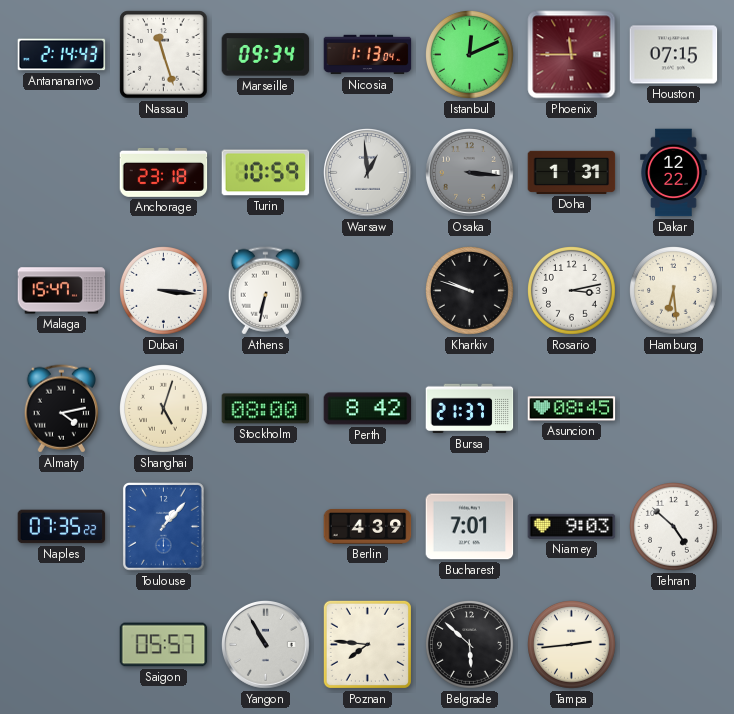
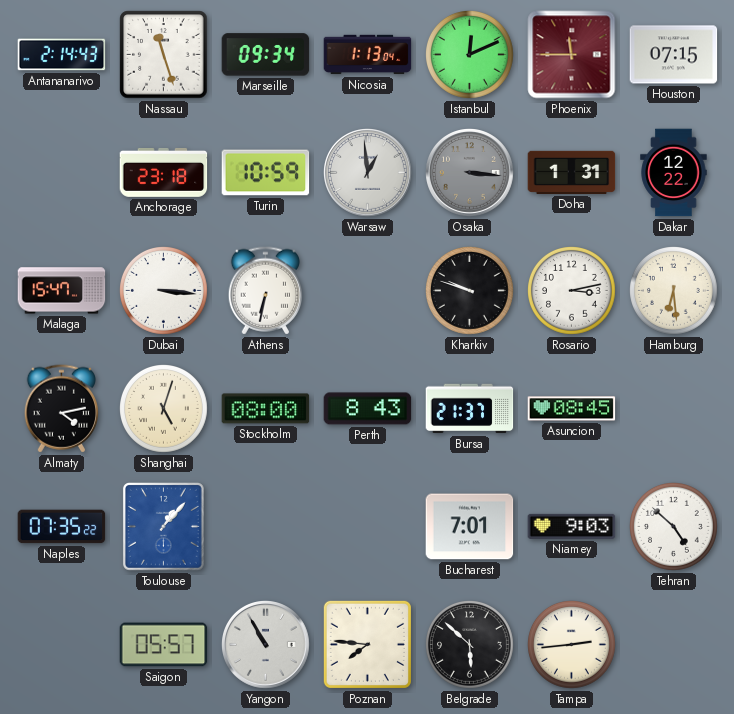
Perth: 8:42 -> 8:43 (368, 409)
Berlin: 4:39 -> none (368, 526)
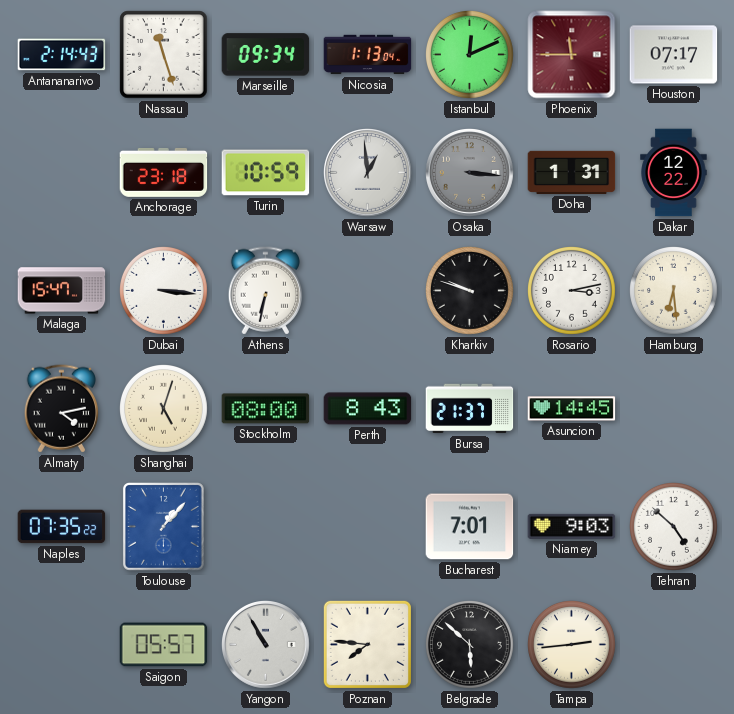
Houston: 07:15 -> 07:17 (674, 55)
Asuncion: 08:45 -> 14:45 (572, 409)
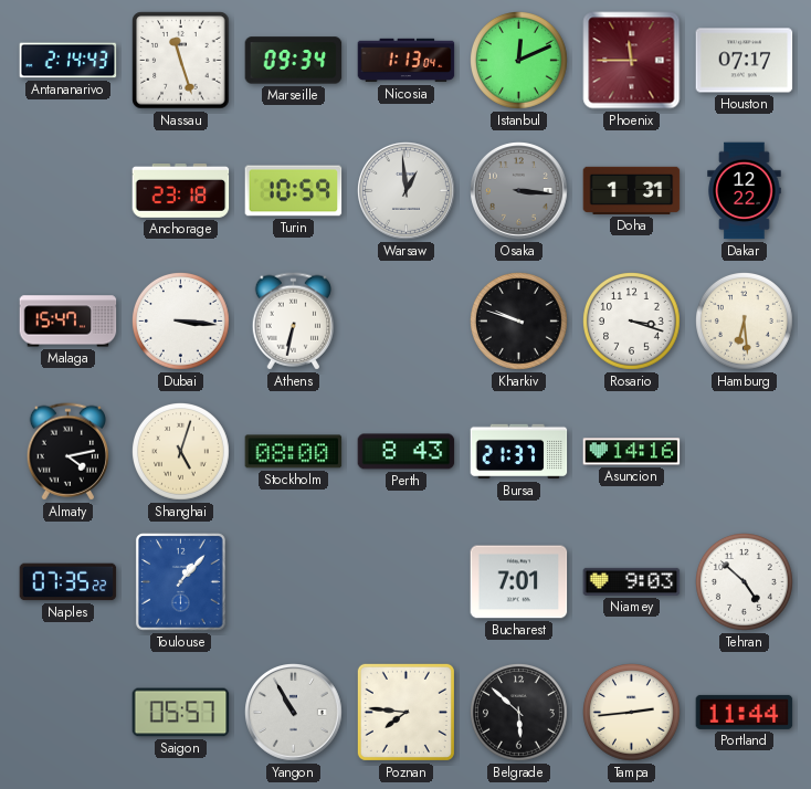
Rosario: 3:13 -> 3:18 (632, 322)
Asuncion: 14:45 -> 14:16 (632, 452)
Portland: none -> 11:44 (745, 712)
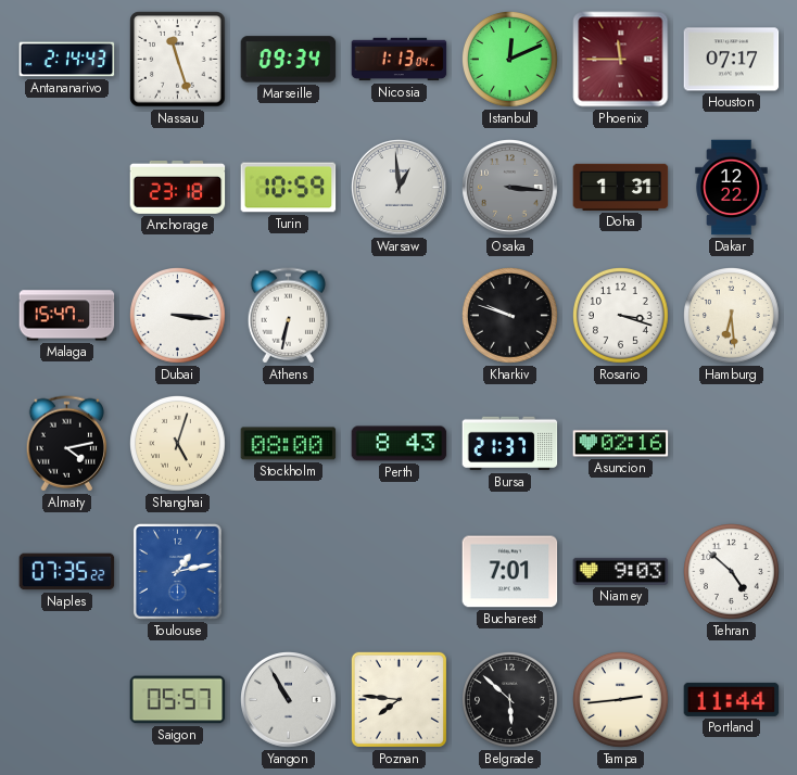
Asuncion: 14:16 -> 02:16 (621, 444)
Toulouse: 1:07 -> 1:13 (178, 572)
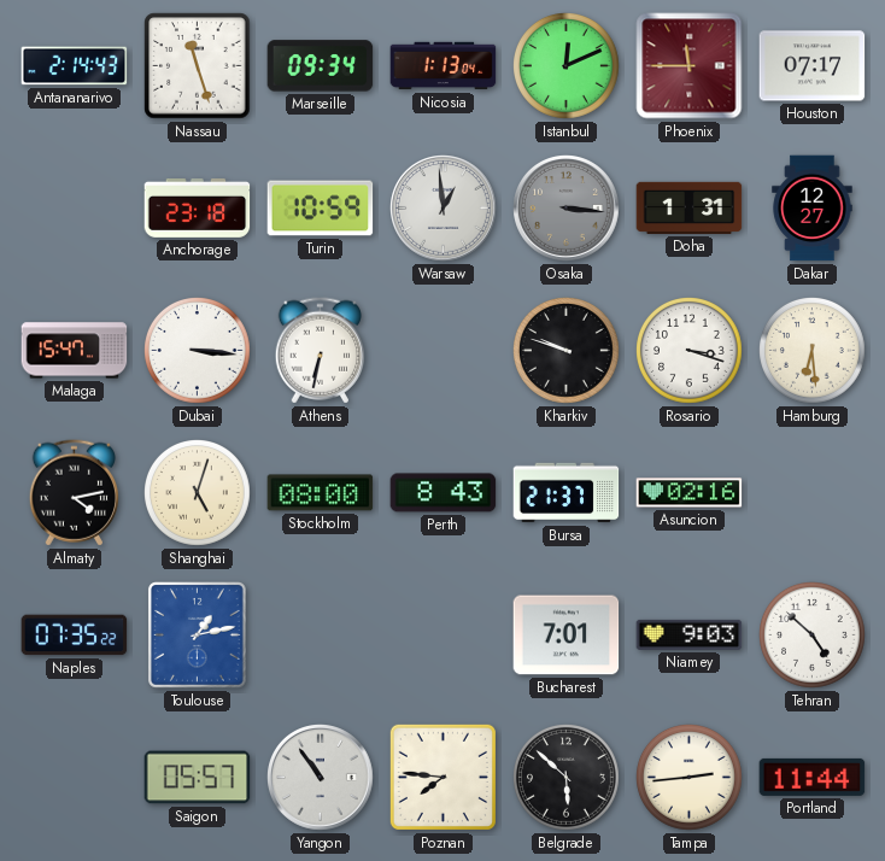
Dakar: 12:22 -> 12:27 (813, 209)
Yangon: 10:55 -> 10:54 (321, 778)
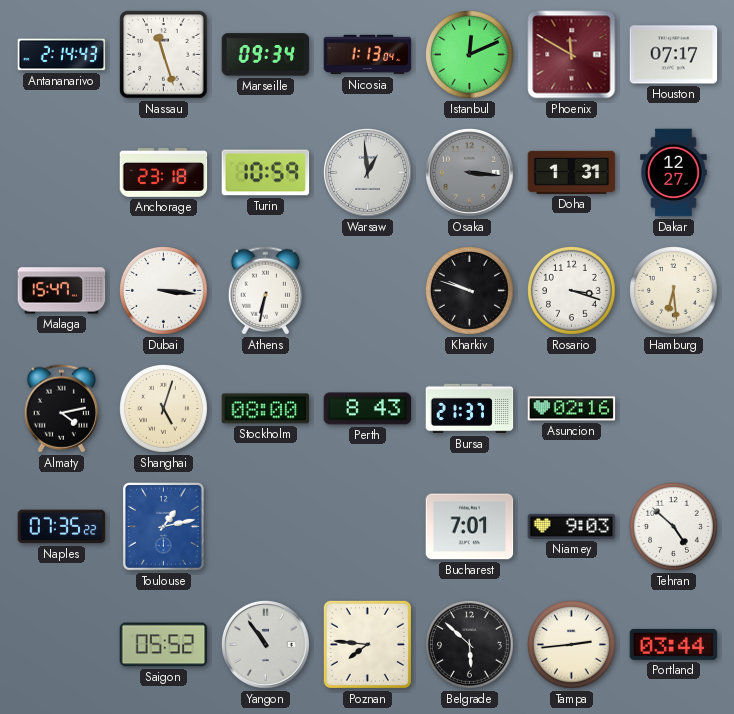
Phoenix: 11:45 -> 11:50 (572, 55)
Saigon: 05:57 -> 05:52 (164, 645)
Portland: 11:44 -> 03:44 (674, 644)
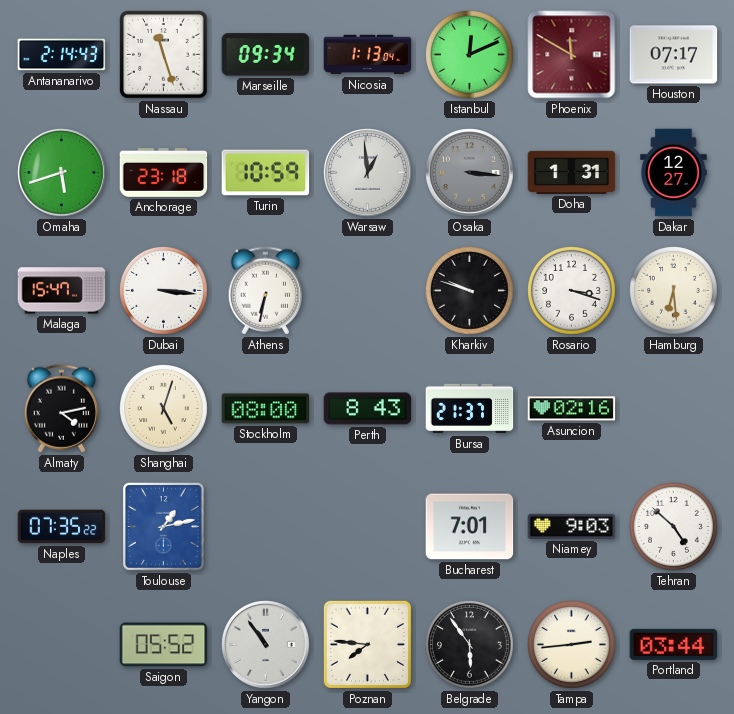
Omaha: none -> 5:42 (62, 173)
Belgrade: 5:52 -> 5:54 (470, 645)
